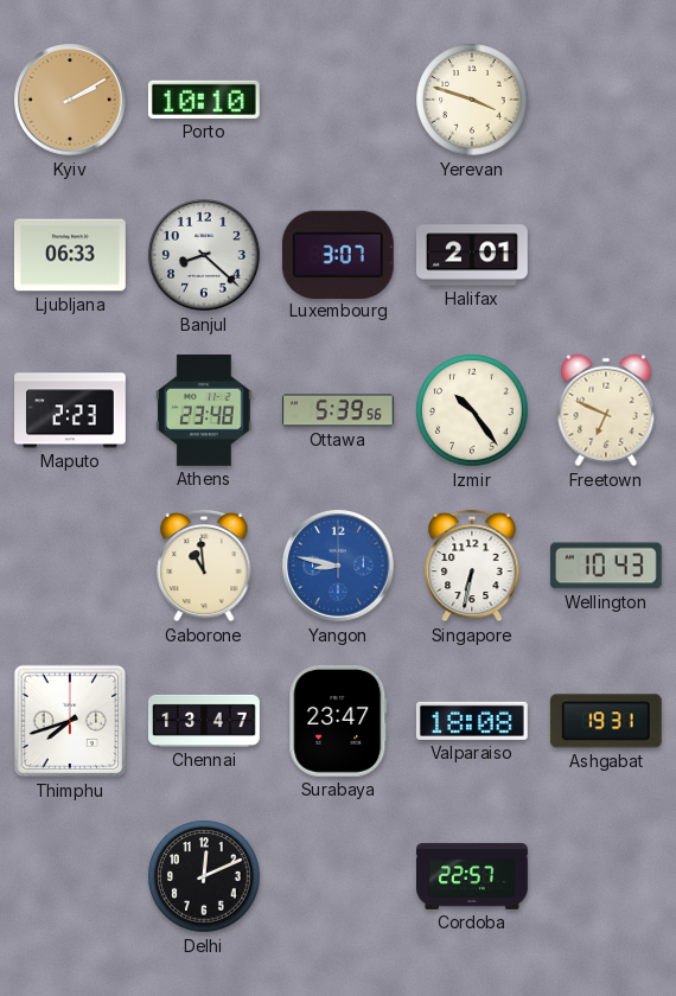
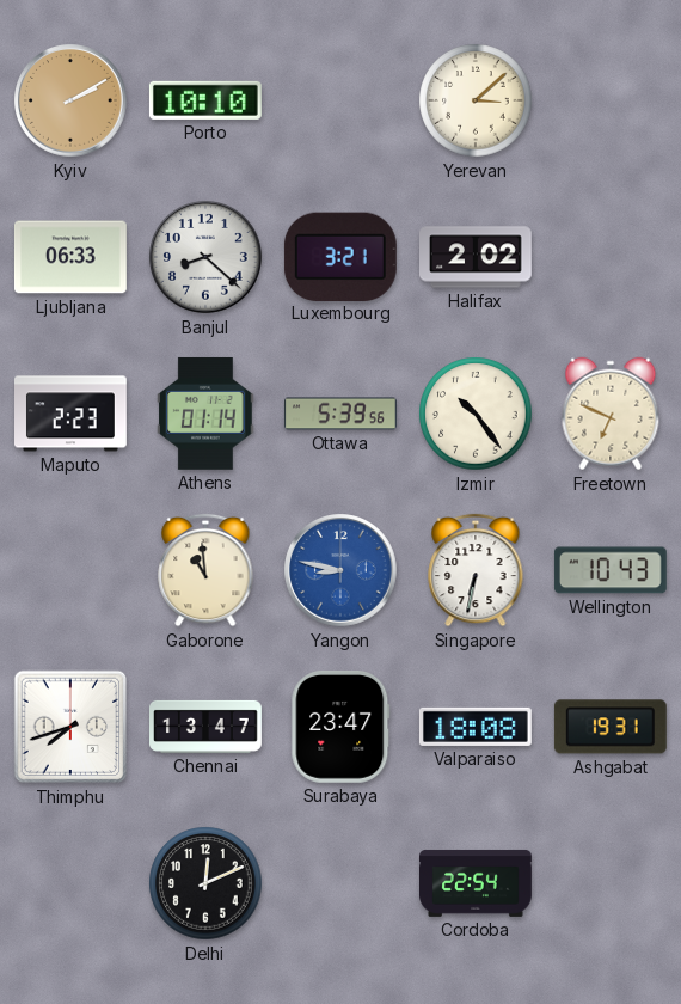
Yerevan: 3:48 -> 3:08 (476, 100)
Luxembourg: 3:07 -> 3:21 (340, 256)
Halifax: 2:01 -> 2:02 (477, 257)
Athens: 23:48 -> 01:14 (205, 414)
Cordoba: 22:57 -> 22:54 (477, 883)
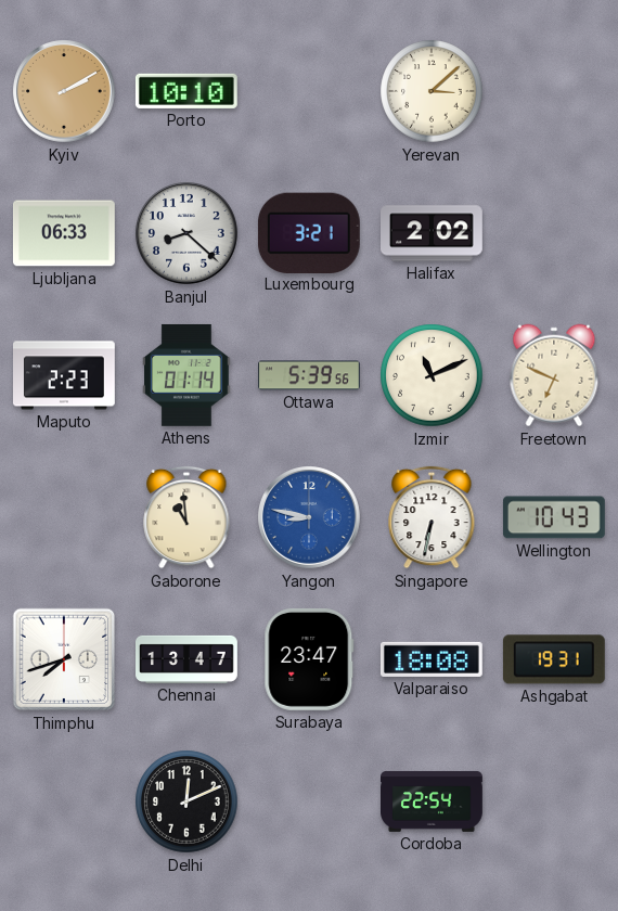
Izmir: 10:24 -> 11:11 (432, 375)
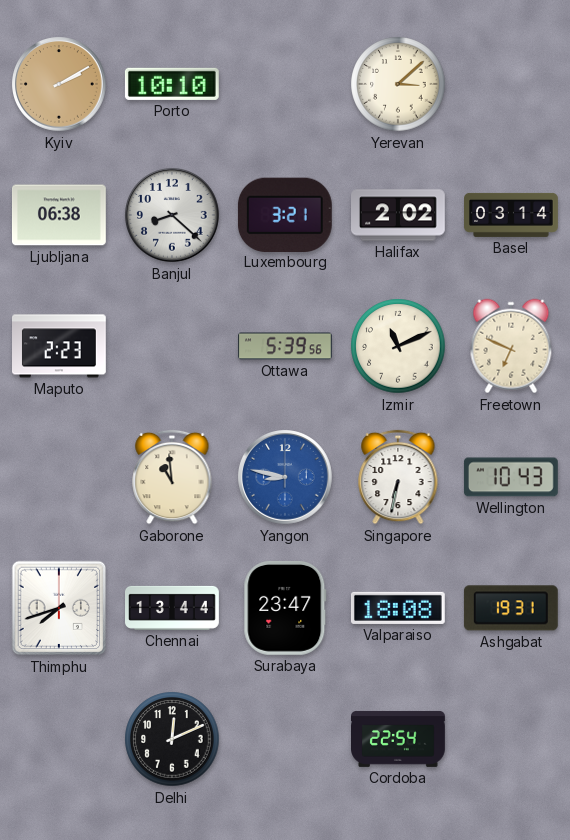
Ljubljana: 06:33 -> 06:38 (59, 215)
Basel: none -> 03:14 (511, 215)
Athens: 01:14 -> none (186, 375)
Chennai: 13:47 -> 13:44 (173, 608)
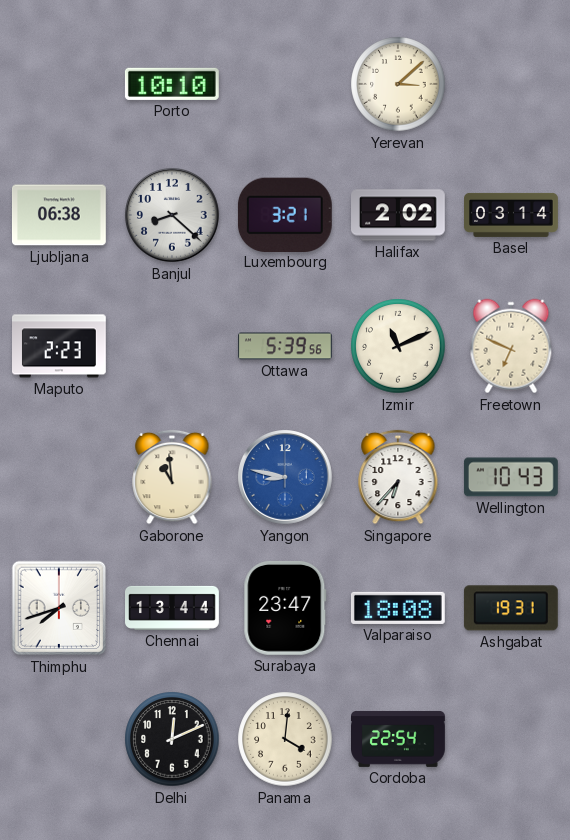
Kyiv: 2:10 -> none (60, 85)
Singapore: 6:32 -> 6:37 (398, 477)
Panama: none -> 4:01 (285, 739)
